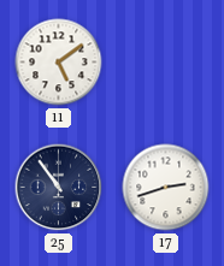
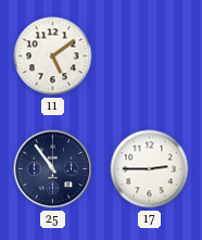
17: 2:42 -> 2:45 (150, 169)
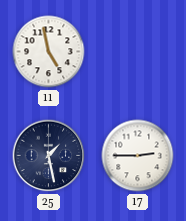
11: 5:09 -> 4:58 (49, 52)
25: 10:54 -> 1:28 (49, 156)
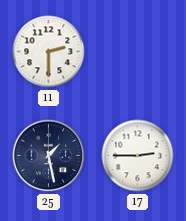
11: 4:58 -> 2:30 (49, 52)
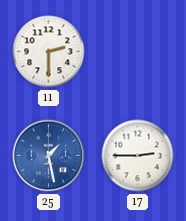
25 dial: navy -> blue (49, 156)
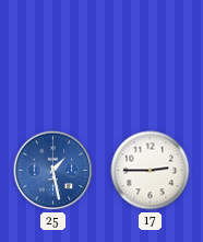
11: 2:30 -> none (49, 52)
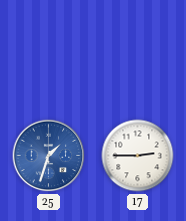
25: 1:28 -> 1:33 (49, 156)
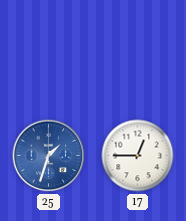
17: 2:45 -> 12:45 (138, 156)
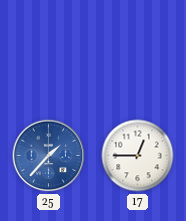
25: 1:33 -> 1:37 (49, 156)
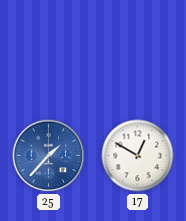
17: 12:45 -> 12:50 (138, 156)
